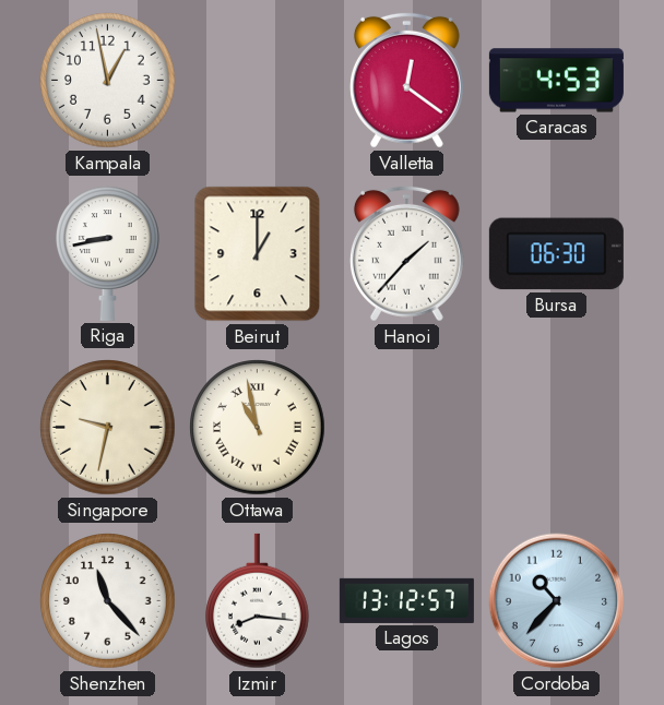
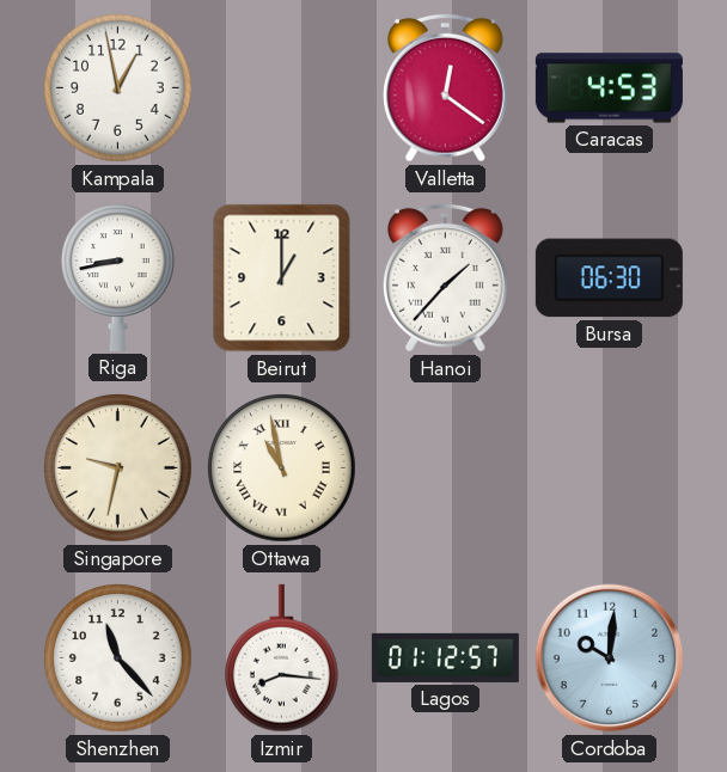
Lagos: 13:12 -> 01:12 (445, 657)
Cordoba: 10:37 -> 10:01 (610, 658)
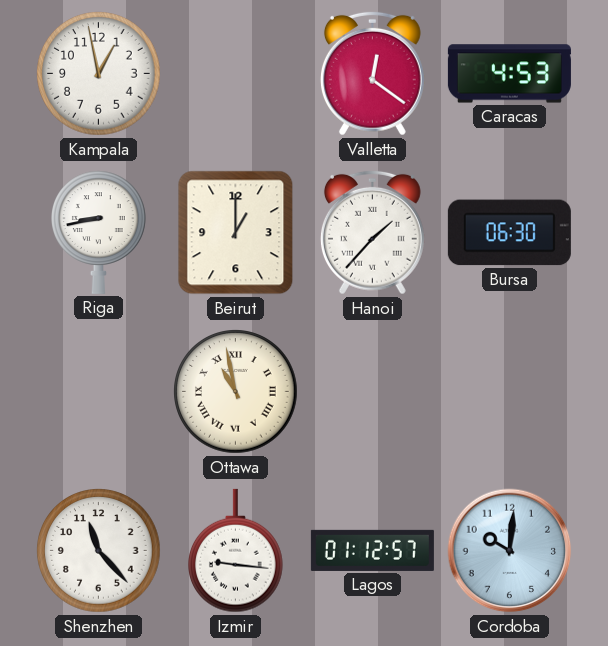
Singapore: 9:32 -> none (118, 468)
Izmir: 8:16 -> 9:16 (236, 551)
